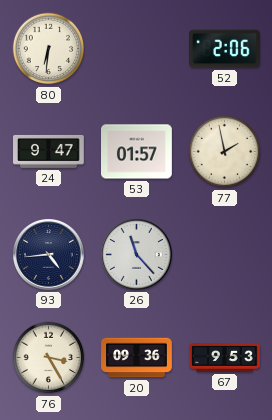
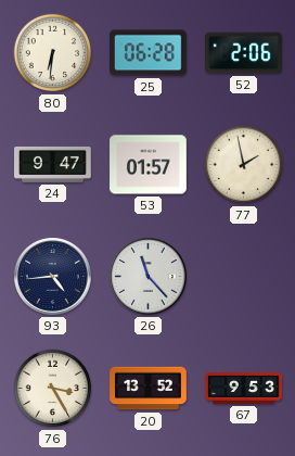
25: none -> 06:28 (147, 53)
20: 09:36 -> 13:52 (149, 389)
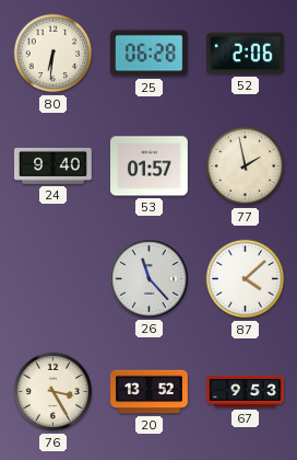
24: 9:47 -> 9:40 (54, 165)
93: 4:44 -> none (53, 277)
87: none -> 4:08 (246, 279)
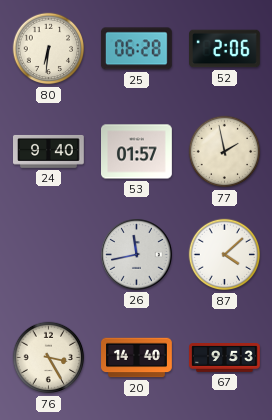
26: 11:23 -> 11:43 (137, 255)
20: 13:52 -> 14:40 (137, 358)
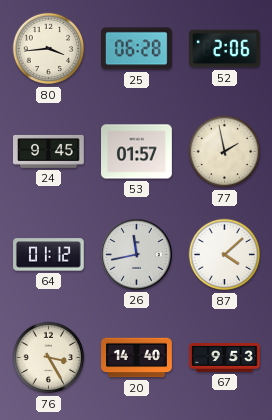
80: 6:31 -> 3:44 (49, 49)
24: 9:40 -> 9:45 (49, 151)
64: none -> 01:12 (49, 255)
